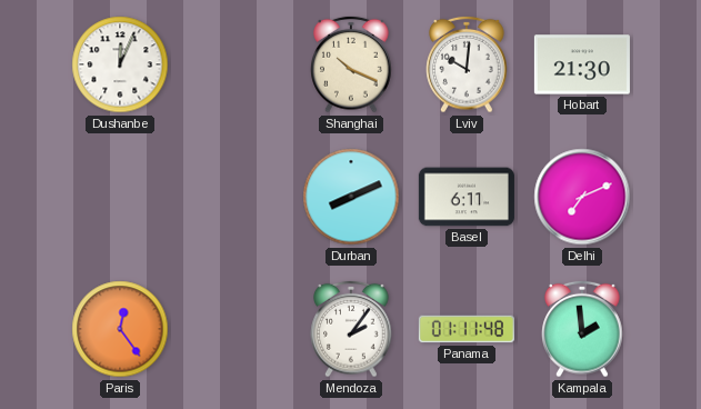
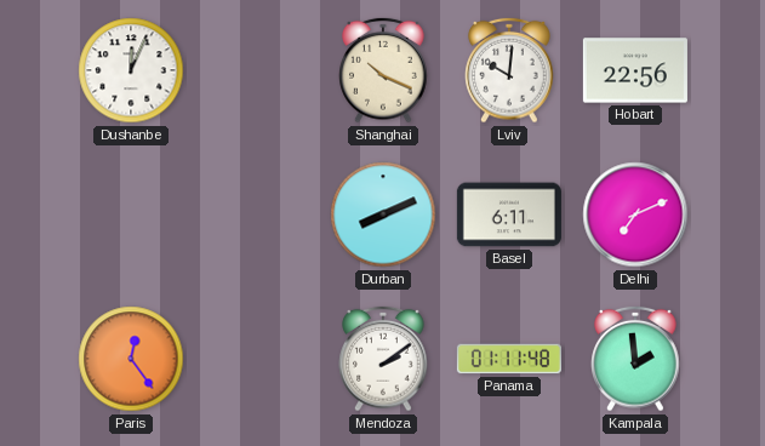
Hobart: 21:30 -> 22:56 (635, 70)
Mendoza: 2:06 -> 2:09 (383, 359)
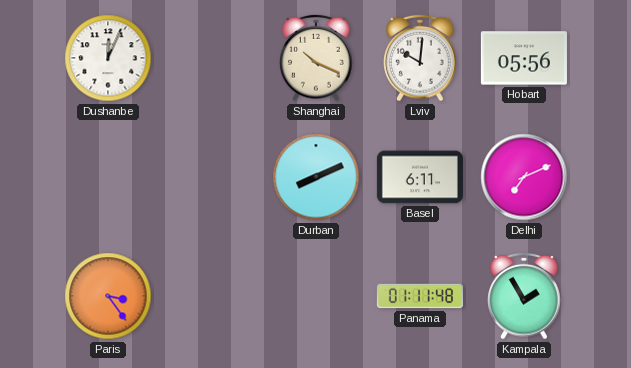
Hobart: 22:56 -> 05:56 (524, 58)
Paris: 12:24 -> 3:24 (108, 296)
Mendoza: 2:09 -> none (383, 359)
Kampala: 1:59 -> 1:55 (524, 296)
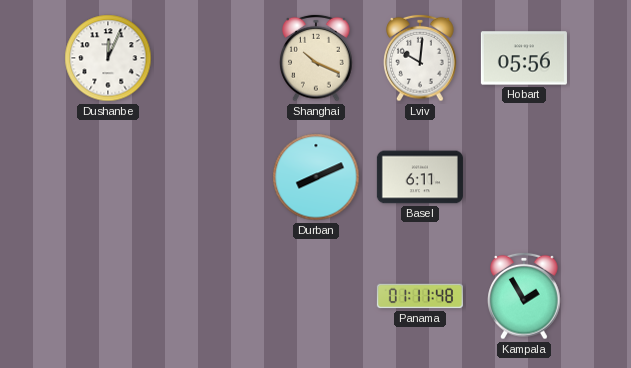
Delhi: 7:11 -> none (524, 177)
Paris: 3:24 -> none (108, 296)
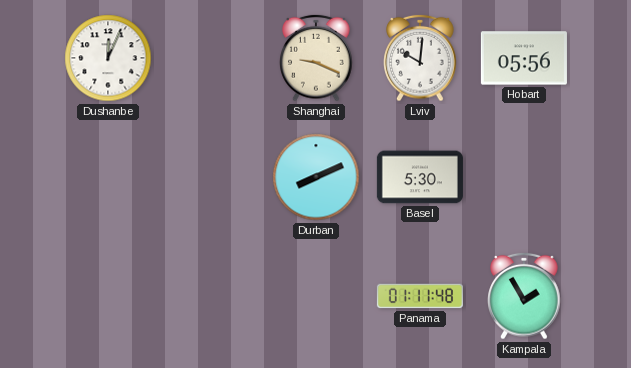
Shanghai: 10:19 -> 9:19 (316, 58)
Basel: 6:11 -> 5:30 (420, 177)
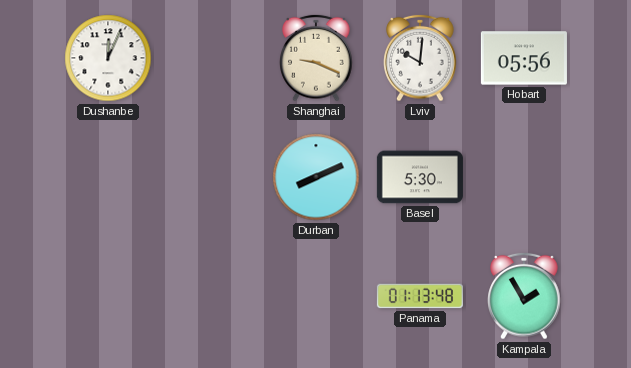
Panama: 01:11 -> 01:13 (420, 296)
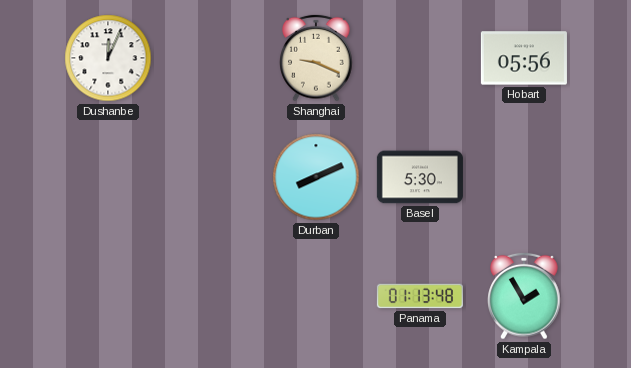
Lviv: 10:01 -> none (420, 58)
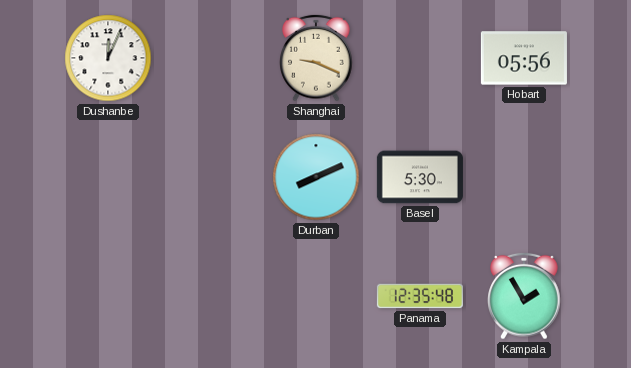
Panama: 01:13 -> 12:35 (420, 296)
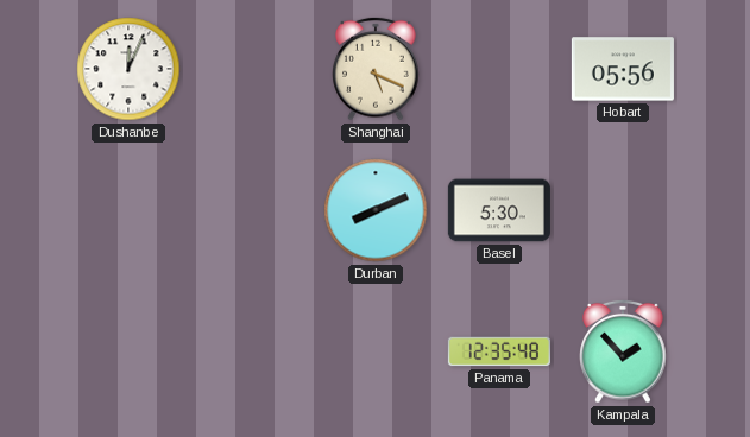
Shanghai: 9:19 -> 5:19 (376, 69)
Kampala: 1:55 -> 1:53 (623, 351)
